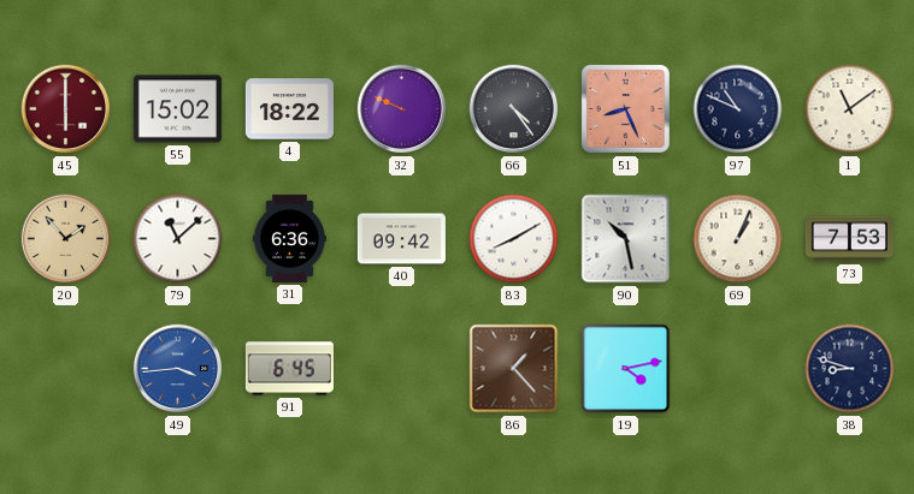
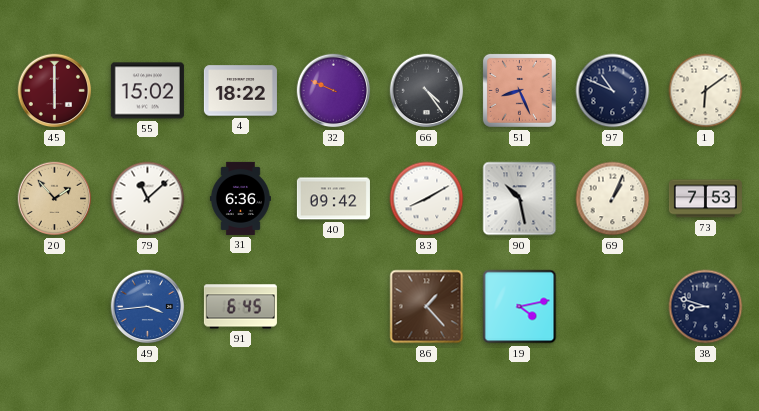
1: 11:09 -> 6:09 (706, 91)
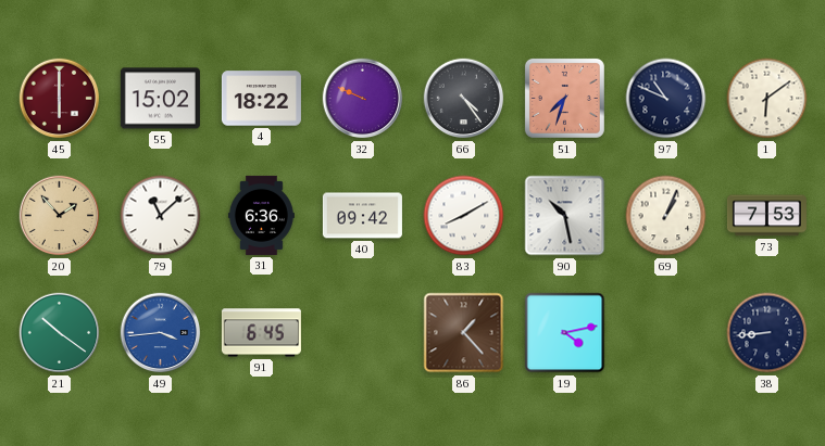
51: 8:26 -> 7:33 (564, 98)
21: none -> 10:21 (60, 333)
38: 8:48 -> 8:44 (767, 333)
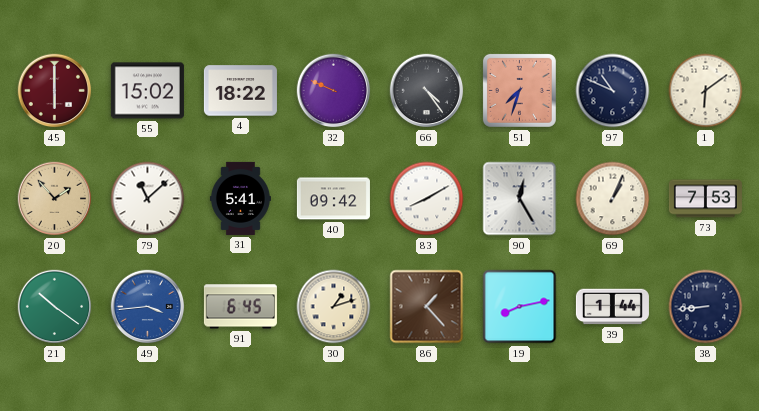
31: 6:36 -> 5:41 (240, 198)
90: 10:28 -> 12:25 (520, 199)
30: none -> 1:12 (334, 307)
19: 4:13 -> 8:13 (520, 307)
39: none -> 1:44 (612, 307)
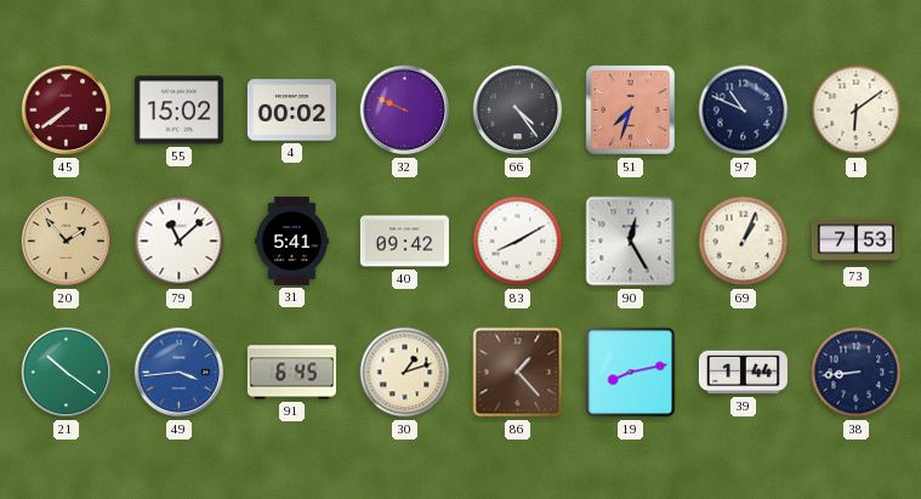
45: 6:00 -> 7:39 (67, 110)
4: 18:22 -> 00:02 (291, 110)
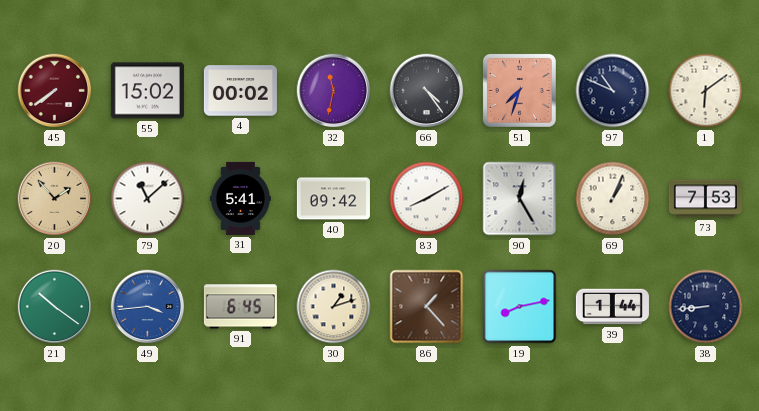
32: 9:49 -> 11:32 (334, 91)
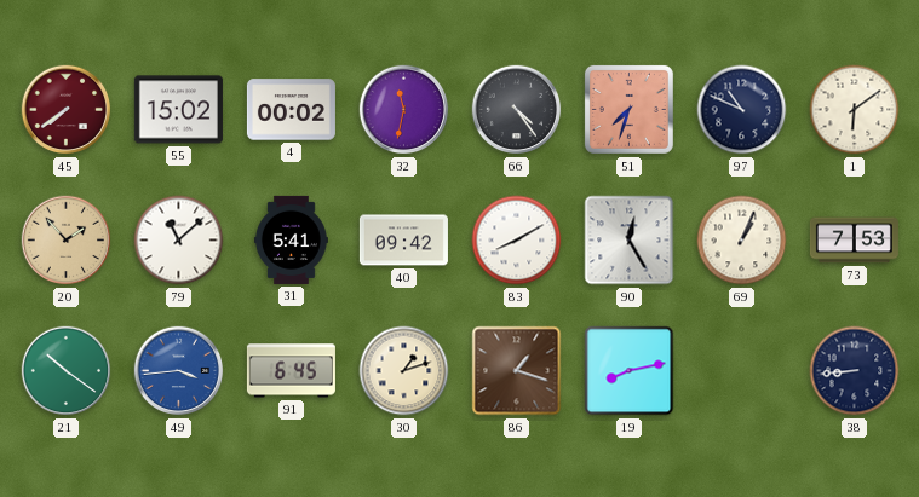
86: 1:23 -> 1:18 (517, 371)
39: 1:44 -> none (612, 307)
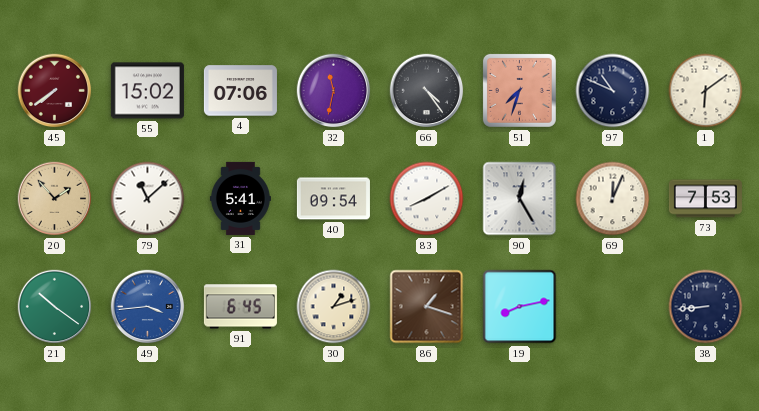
4: 00:02 -> 07:06 (240, 91)
40: 09:42 -> 09:54 (333, 199)
69: 1:04 -> 12:04 (613, 199)
